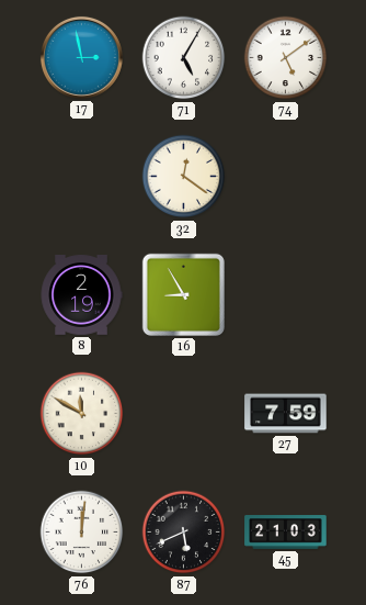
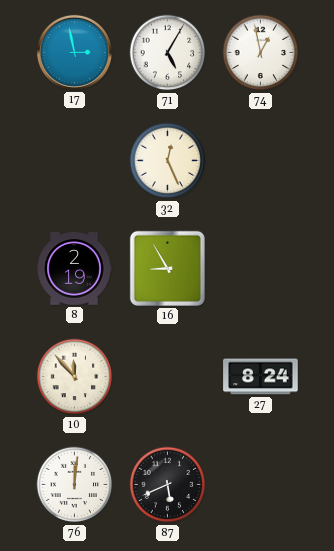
74: 5:09 -> 12:58 (261, 53)
32: 12:21 -> 12:26 (168, 161)
10: 11:50 -> 11:53 (75, 377)
27: 7:59 -> 8:24 (261, 377)
45: 21:03 -> none (286, 533)
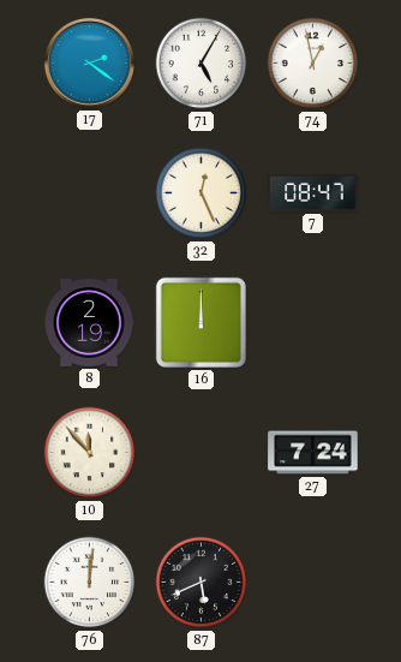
17: 2:58 -> 2:21 (89, 62)
7: none -> 08:47 (313, 192)
16: 8:55 -> 12:00 (200, 322)
27: 8:24 -> 7:24 (313, 453)
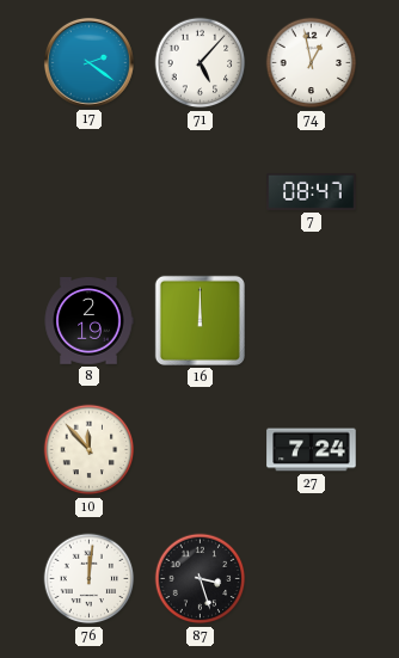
71: 5:05 -> 5:07 (201, 63)
32: 12:26 -> none (202, 193)
87: 5:41 -> 3:27 (201, 579)
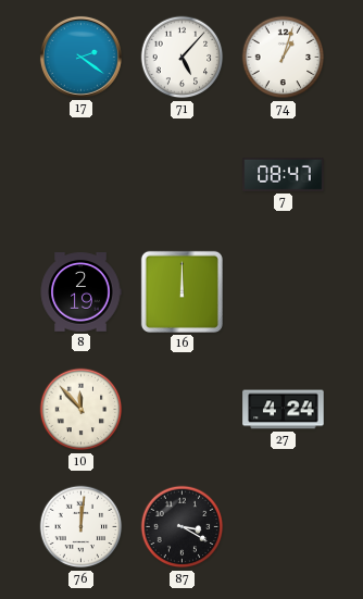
74: 12:58 -> 1:03 (284, 58)
27: 7:24 -> 4:24 (284, 410)
87: 3:27 -> 3:20 (183, 527)
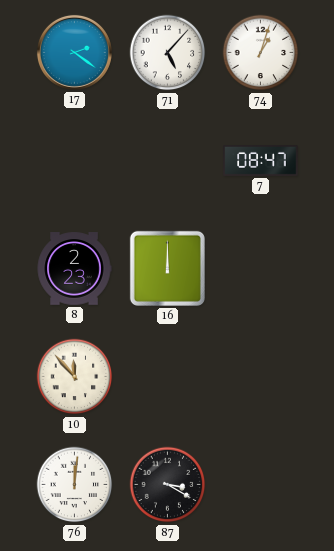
8: 2:19 -> 2:23 (74, 269)
27: 4:24 -> none (284, 410)
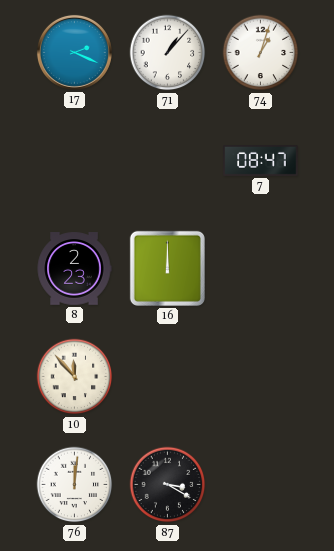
17: 2:21 -> 2:19 (74, 52)
71: 5:07 -> 1:07 (168, 53)
